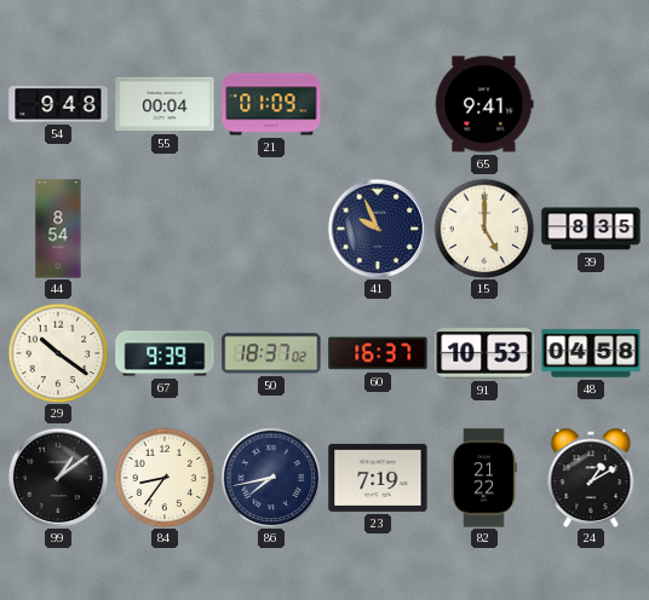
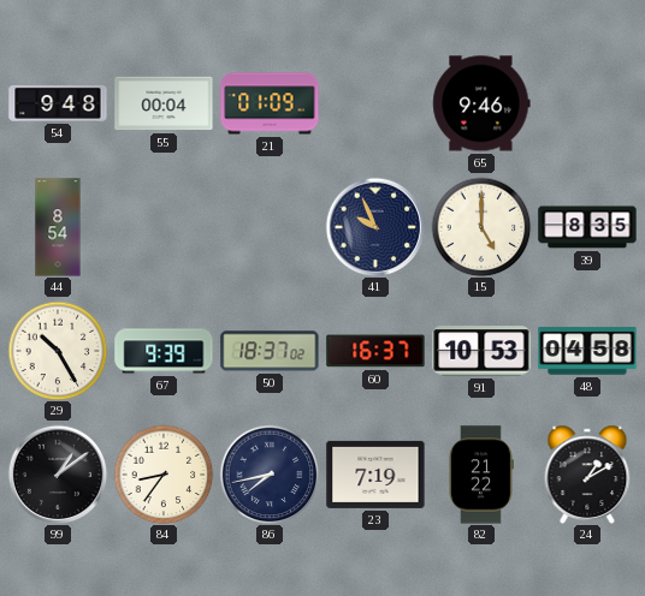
65: 9:41 -> 9:46 (481, 103)
29: 10:21 -> 10:25 (58, 351)
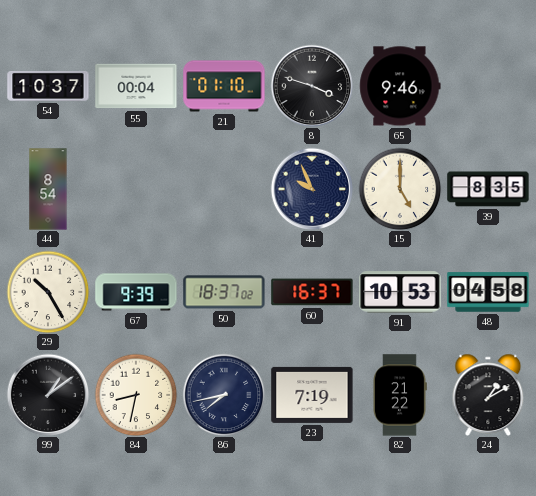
54: 9:48 -> 10:37 (48, 87)
21: 01:09 -> 01:10 (224, 86)
8: none -> 3:48 (312, 86)
84: 8:36 -> 8:32 (136, 395)
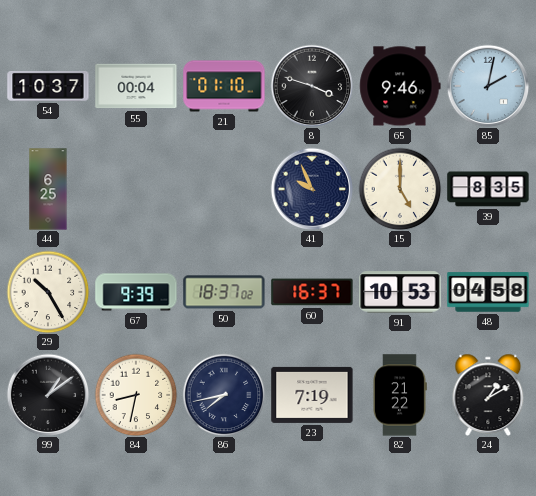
85: none -> 2:02 (488, 86)
44: 8:54 -> 6:25 (48, 189)
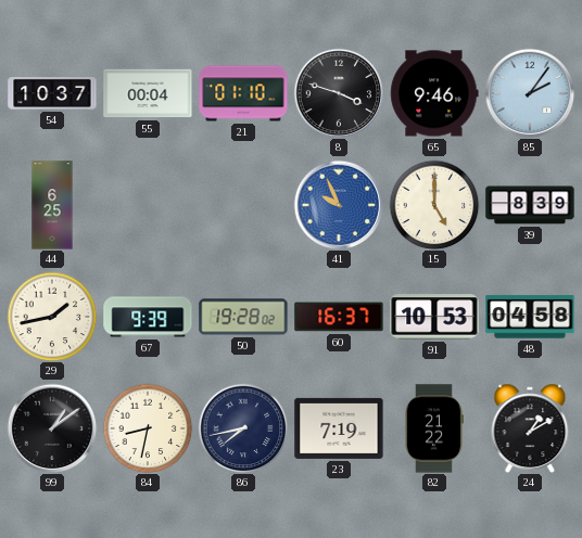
85: 2:02 -> 2:06 (530, 93)
41 dial: navy -> blue (339, 205)
39: 8:35 -> 8:39 (530, 205)
29: 10:25 -> 1:43 (52, 317)
50: 18:37 -> 19:28 (243, 317)
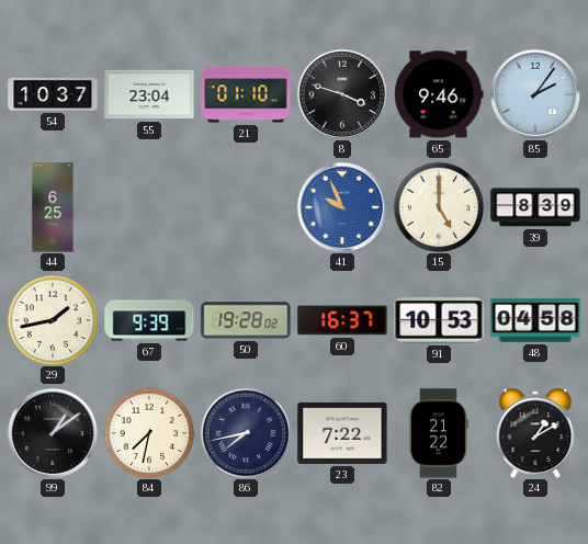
55: 00:04 -> 23:04 (149, 94)
84: 8:32 -> 7:32 (149, 433)
23: 7:19 -> 7:22 (342, 433)
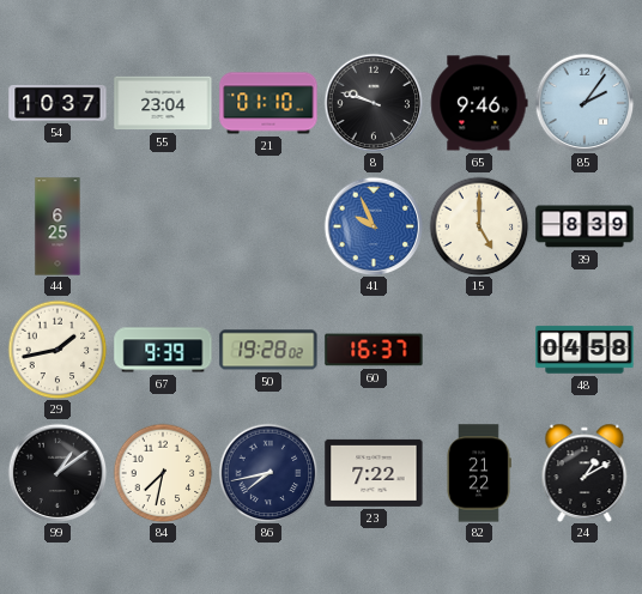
8: 3:48 -> 9:48 (374, 103)
91: 10:53 -> none (439, 320)
